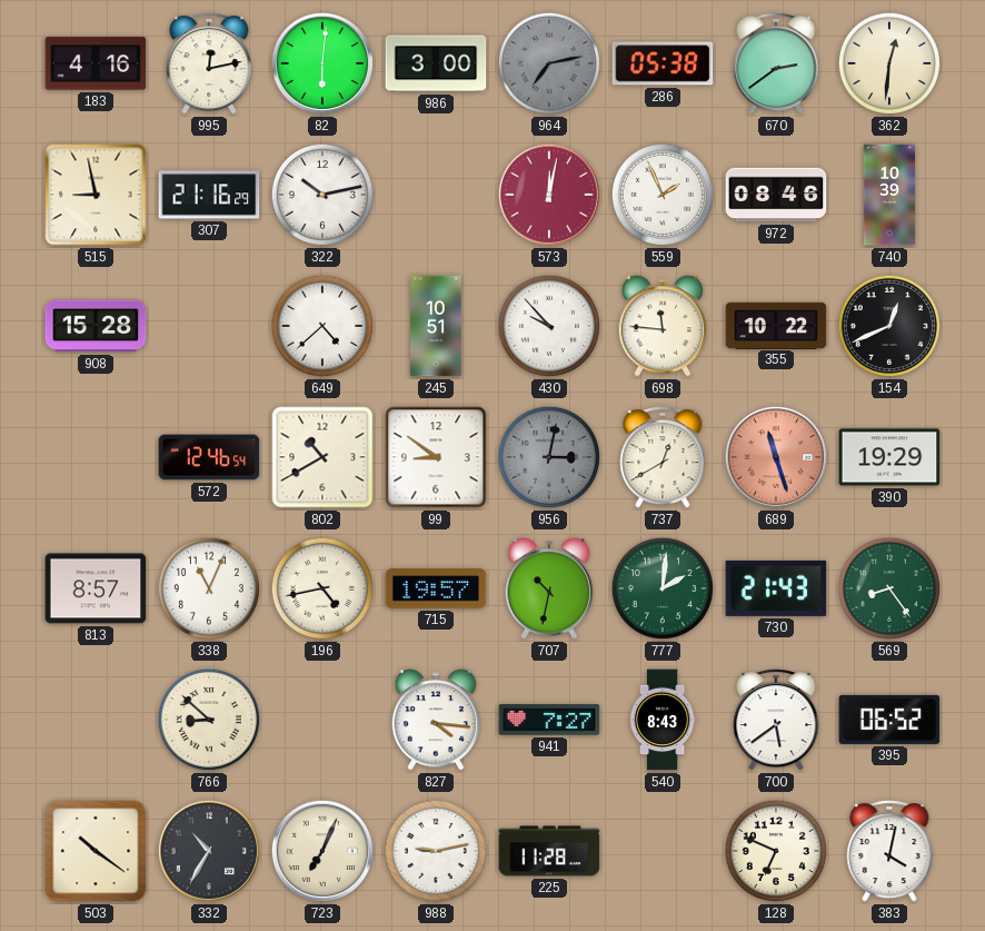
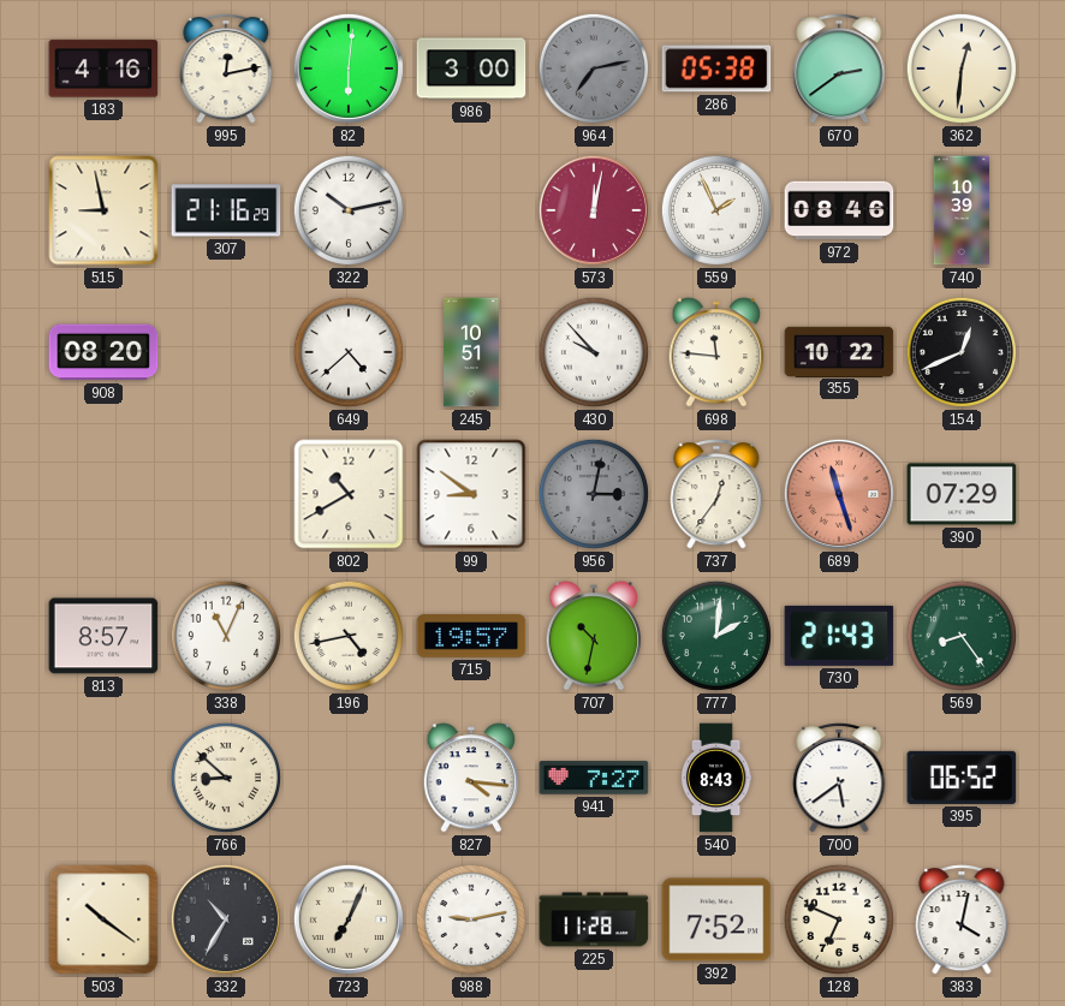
908: 15:28 -> 08:20 (103, 352)
572: 12:46 -> none (209, 457)
737: 12:40 -> 12:36 (716, 494)
390: 19:29 -> 07:29 (962, 494)
392: none -> 7:52 (716, 919)
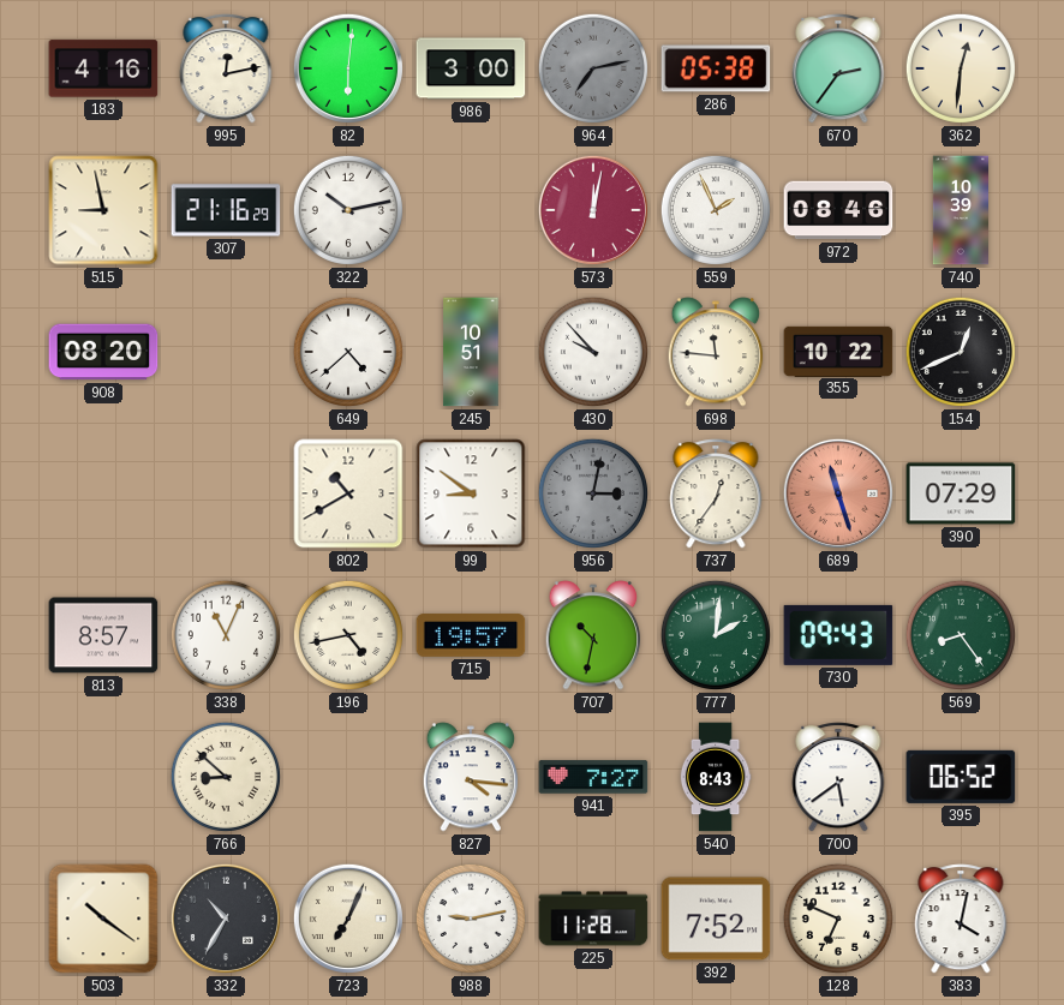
670: 2:39 -> 2:36 (838, 68)
730: 21:43 -> 09:43 (838, 635)
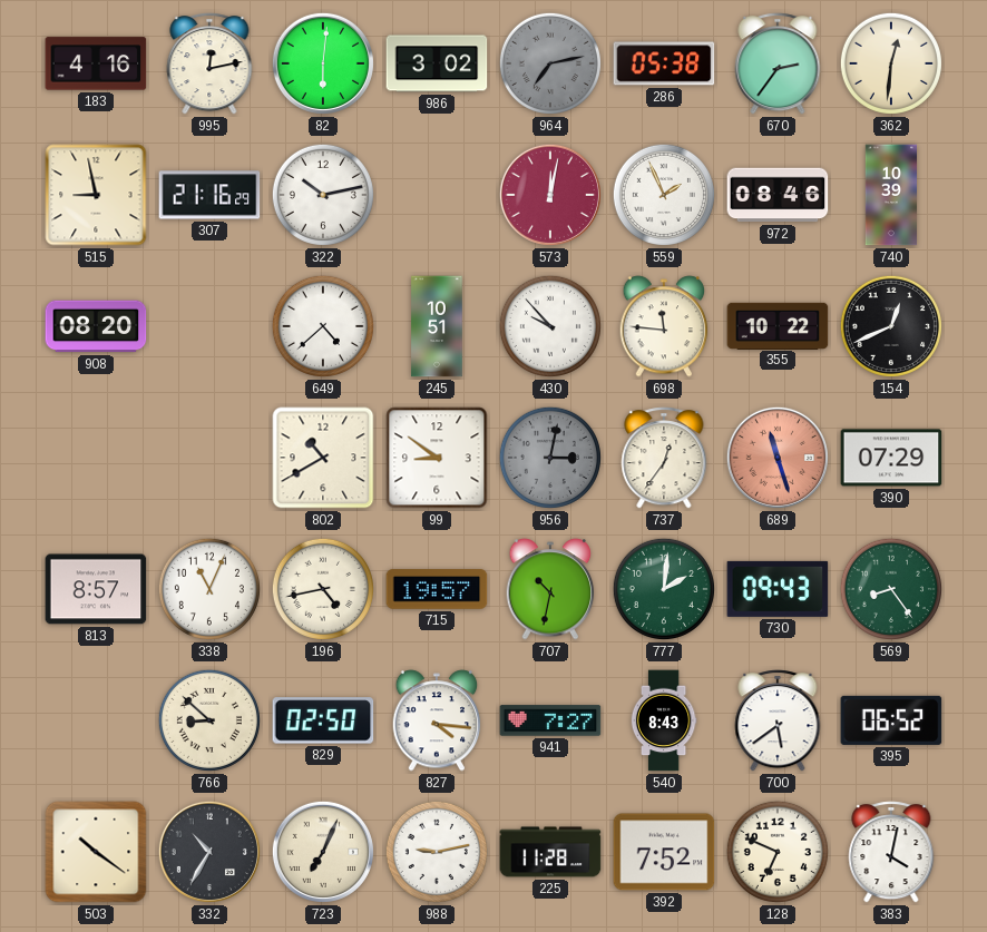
986: 3:00 -> 3:02 (437, 63)
829: none -> 02:50 (323, 720)
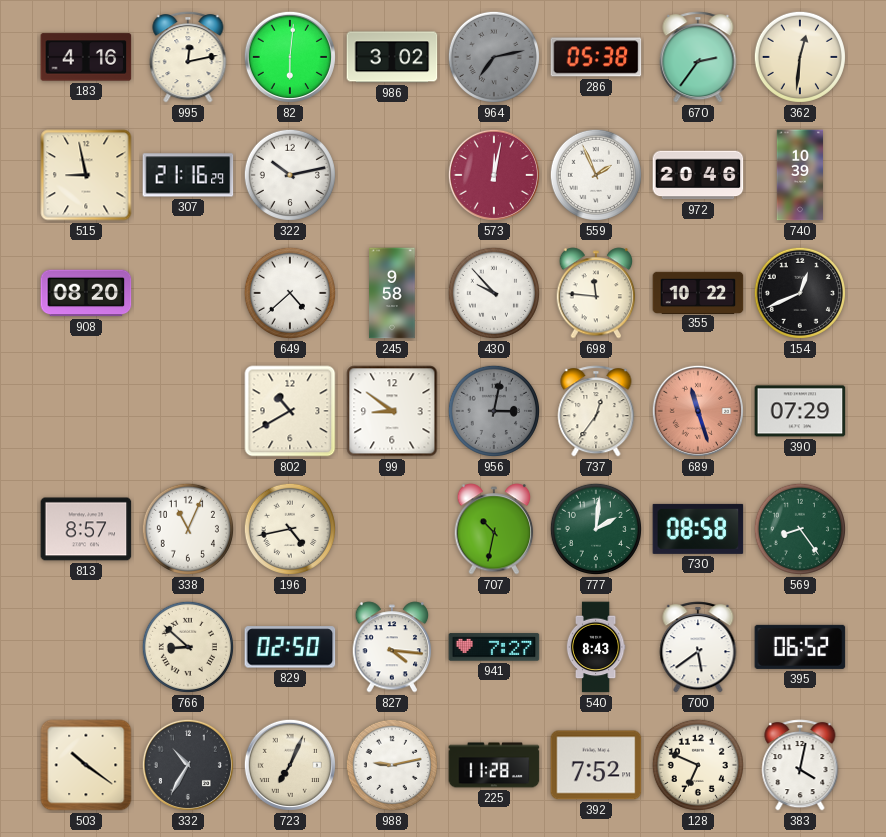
972: 08:46 -> 20:46 (698, 175)
245: 10:51 -> 9:58 (392, 293)
715: 19:57 -> none (437, 589)
730: 09:43 -> 08:58 (698, 529)
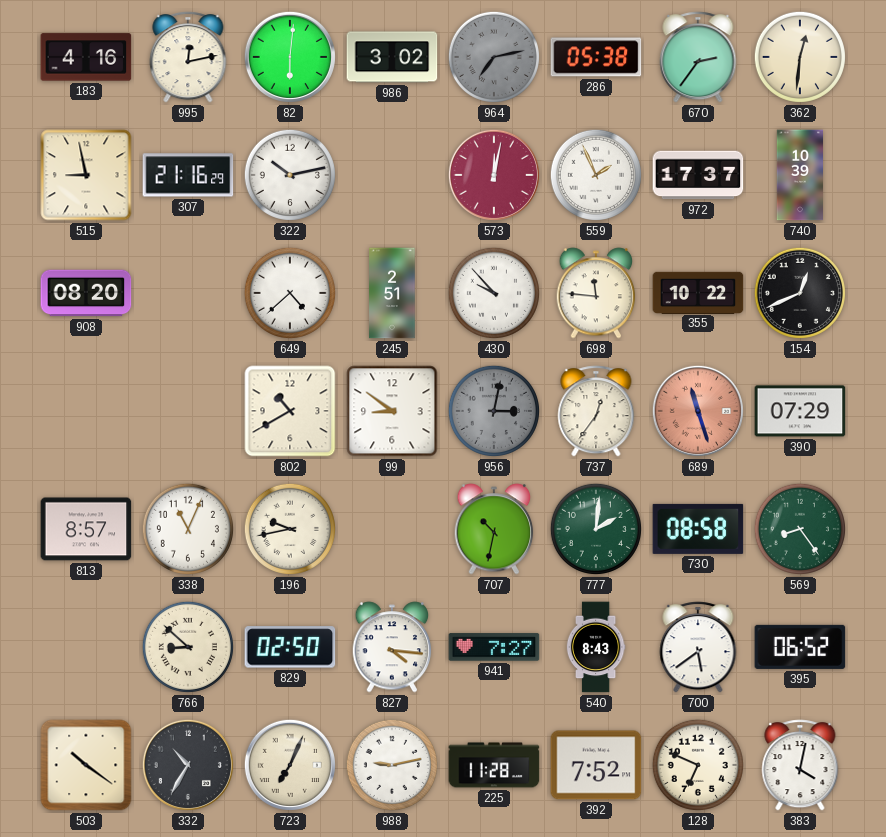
972: 20:46 -> 17:37 (698, 175)
245: 9:58 -> 2:51 (392, 293)
196: 4:43 -> 9:43 (290, 529)
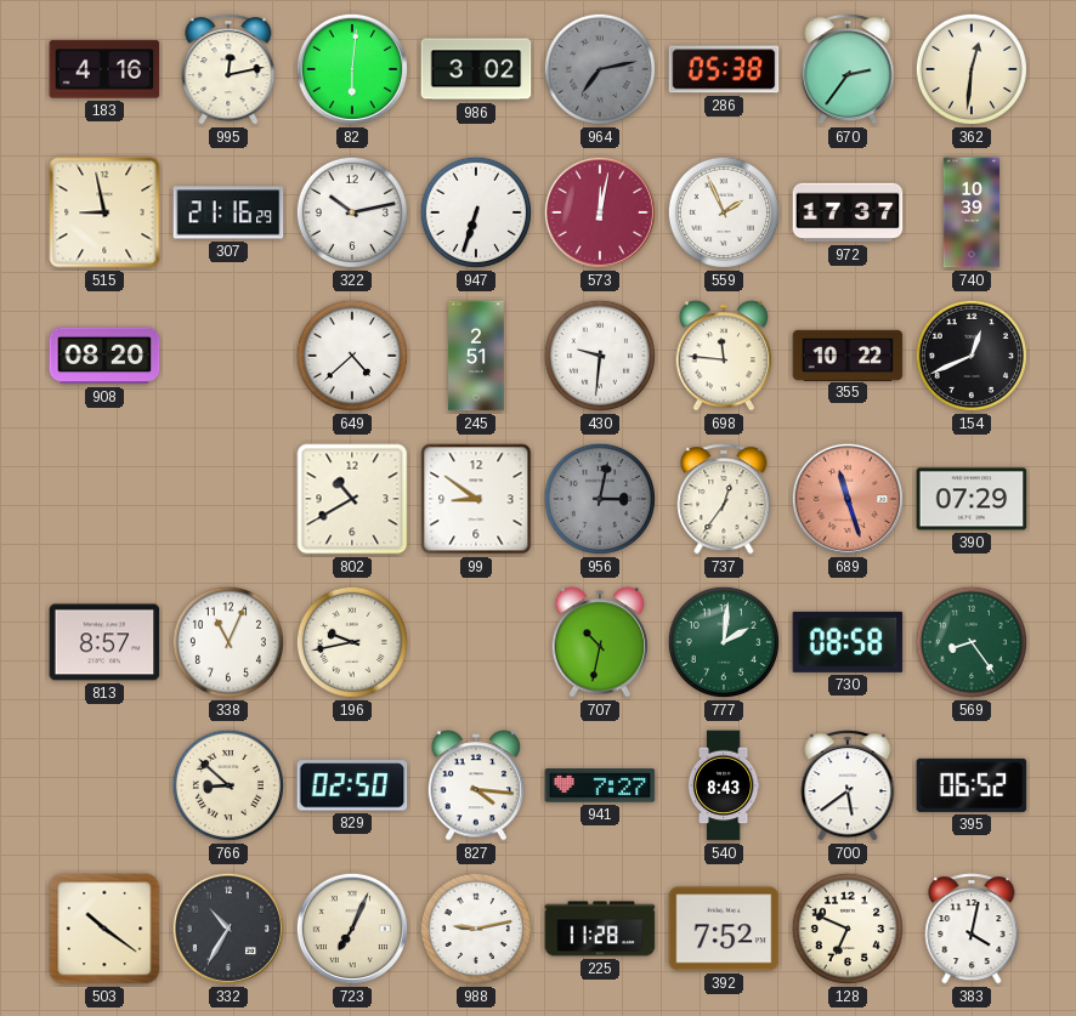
947: none -> 6:33 (476, 212)
430: 9:53 -> 9:31 (600, 356)
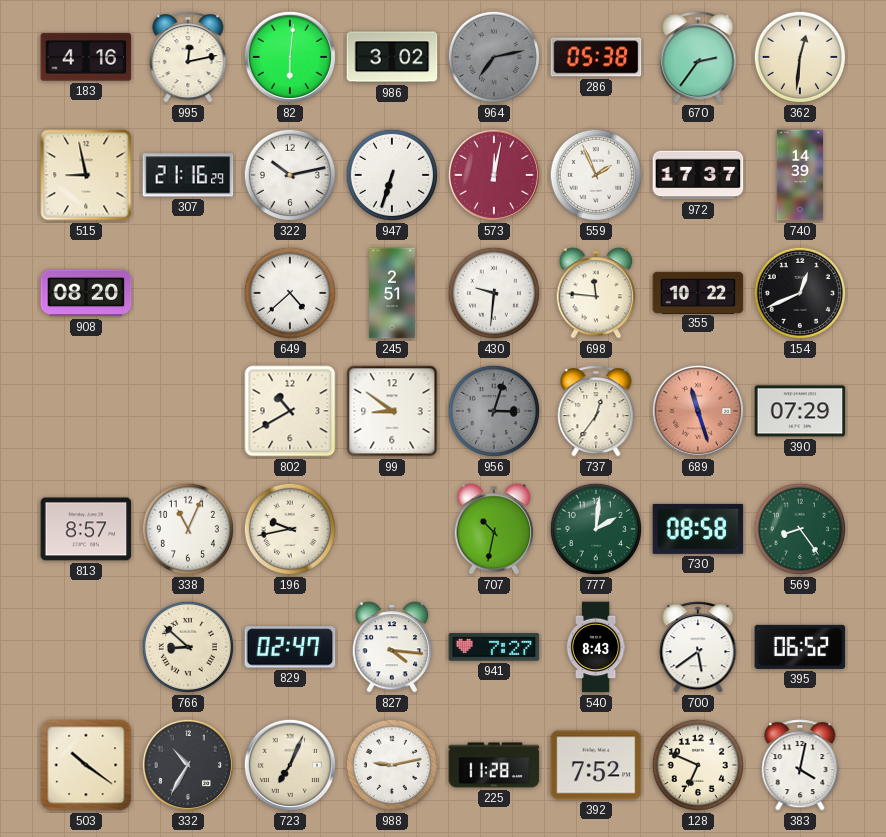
740: 10:39 -> 14:39 (799, 175)
956: 3:02 -> 3:03 (494, 411)
829: 02:50 -> 02:47 (290, 647)
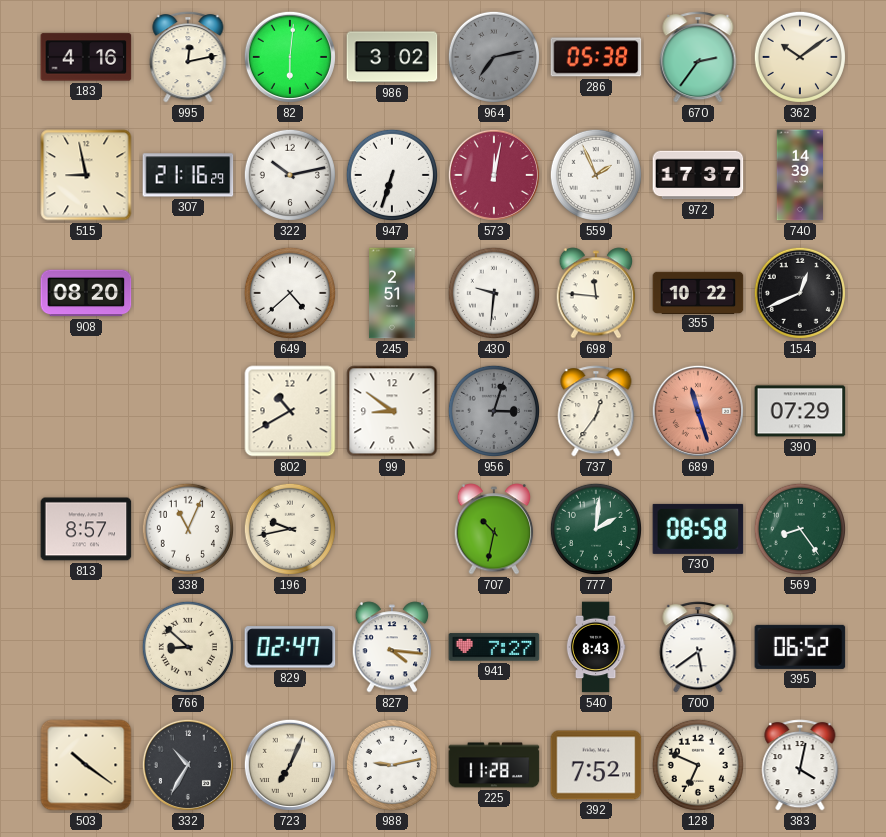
362: 12:31 -> 10:09 (800, 57)
